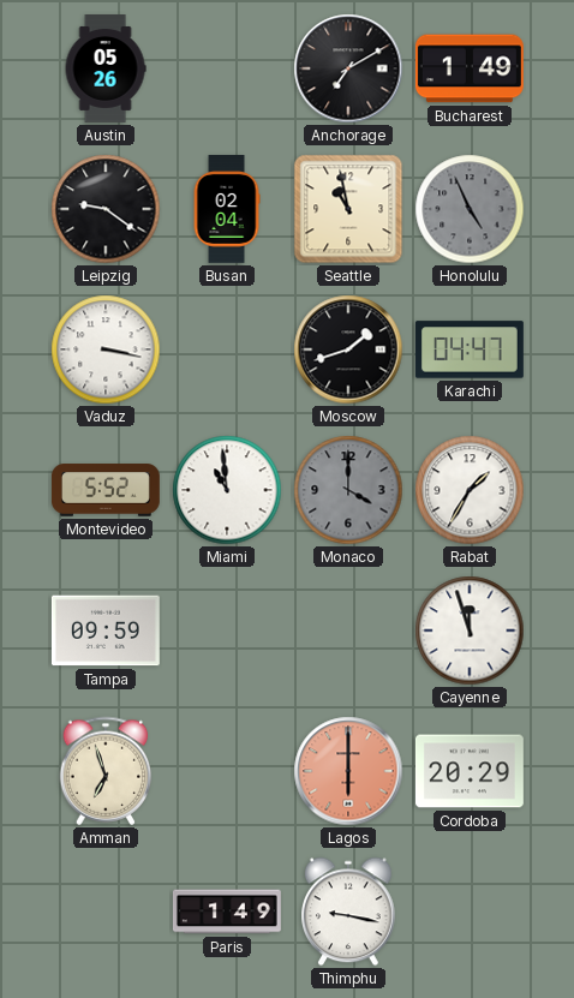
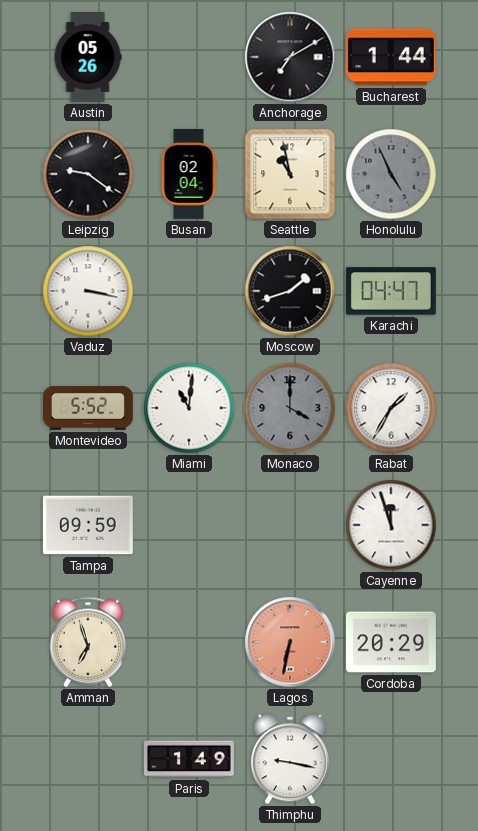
Bucharest: 1:49 -> 1:44 (391, 57)
Miami: 10:59 -> 11:01 (189, 408)
Lagos: 6:00 -> 6:32 (290, 642)
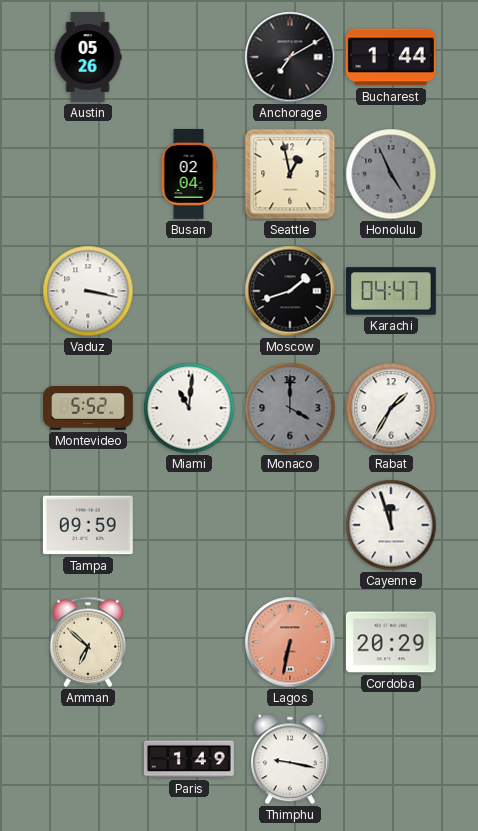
Leipzig: 9:21 -> none (88, 174)
Seattle: 10:58 -> 12:58 (290, 174)
Amman: 6:57 -> 6:52 (88, 642)
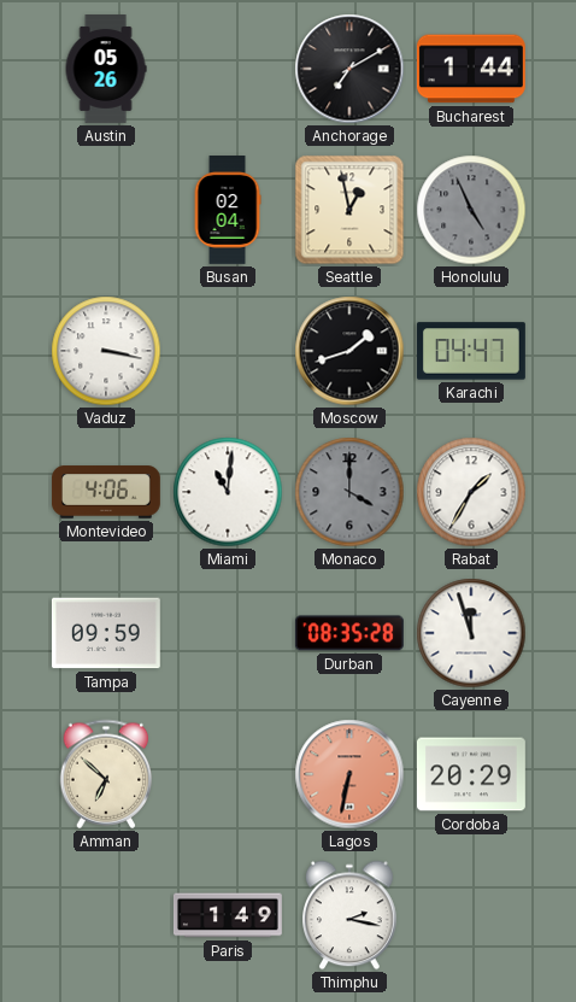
Montevideo: 5:52 -> 4:06 (106, 492)
Durban: none -> 08:35 (349, 633)
Thimphu: 9:17 -> 2:17 (351, 915)
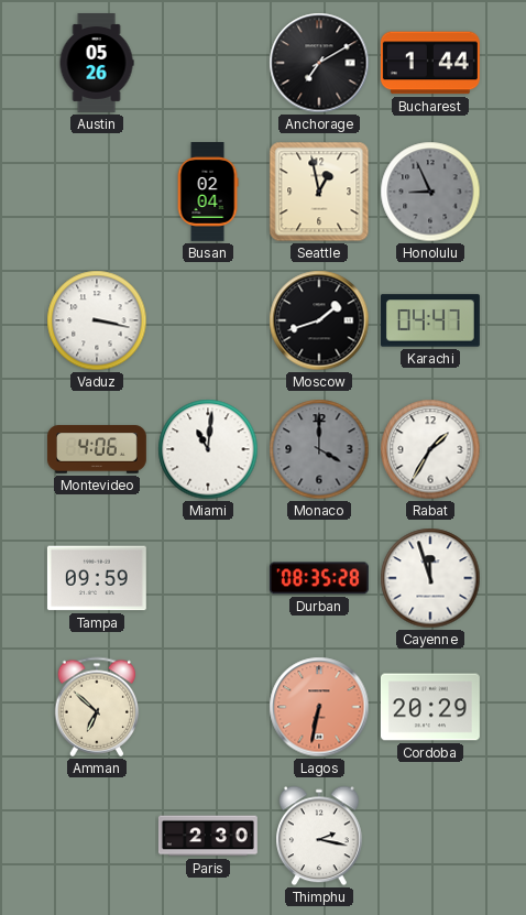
Honolulu: 4:56 -> 8:56 (430, 192)
Paris: 1:49 -> 2:30 (208, 836)
